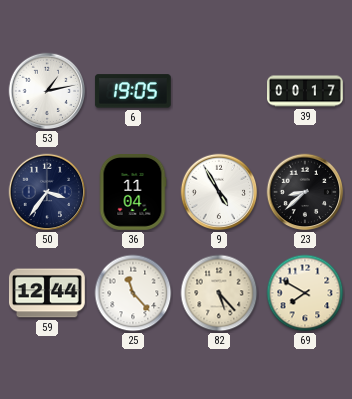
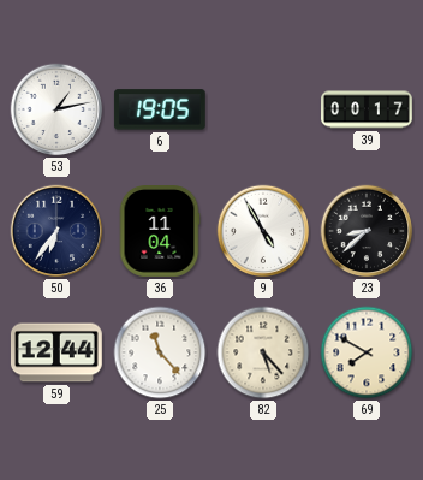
50: 3:36 -> 6:36 (56, 231)
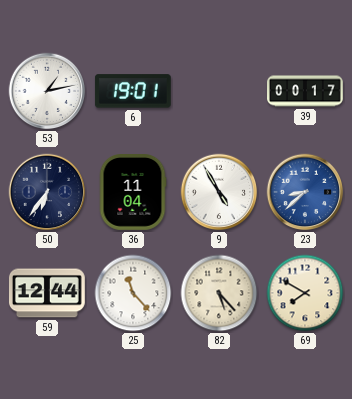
6: 19:05 -> 19:01 (133, 91)
23 dial: black -> blue (305, 192)
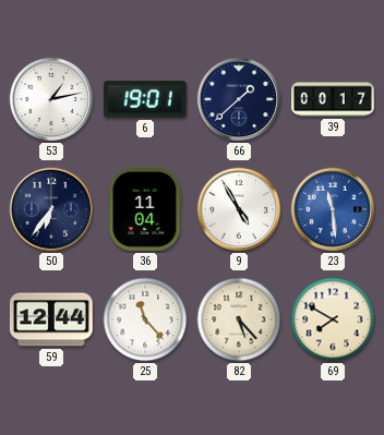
66: none -> 1:38 (239, 99)
23: 8:38 -> 11:29 (333, 209)
